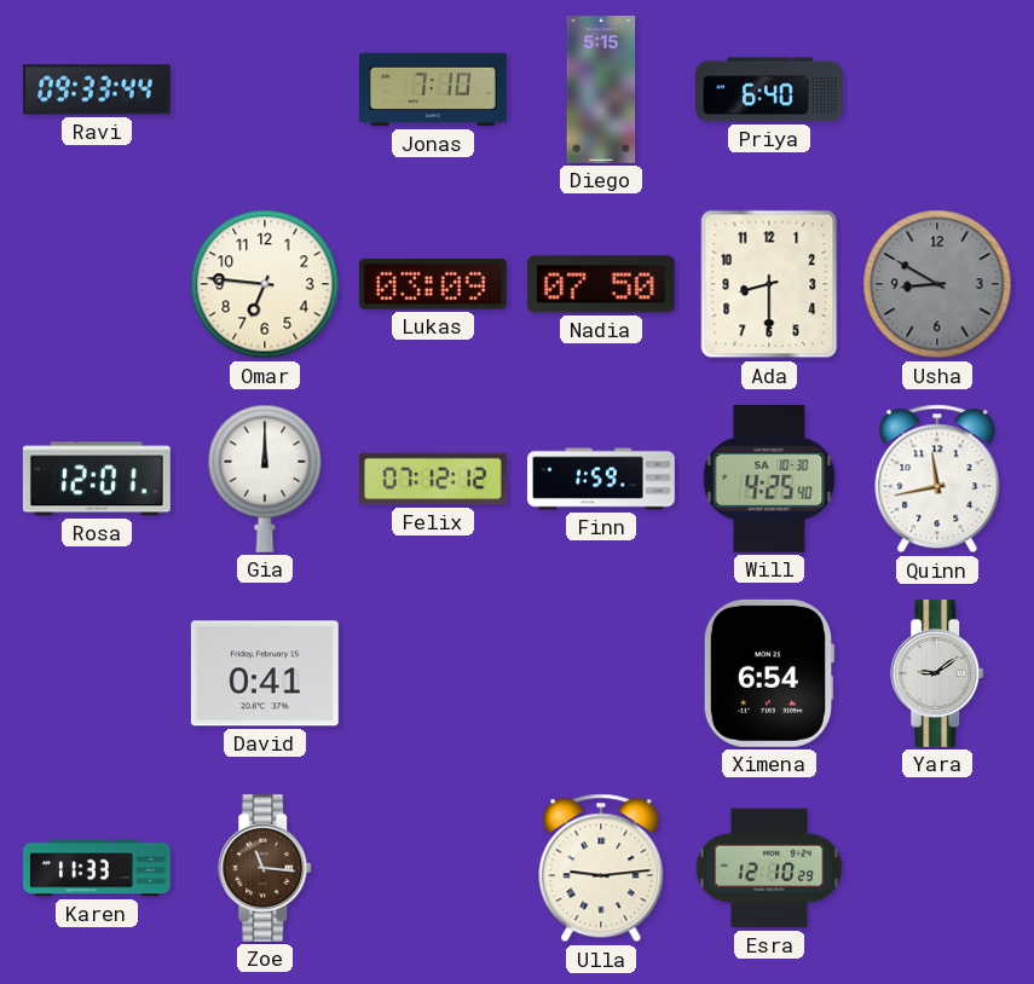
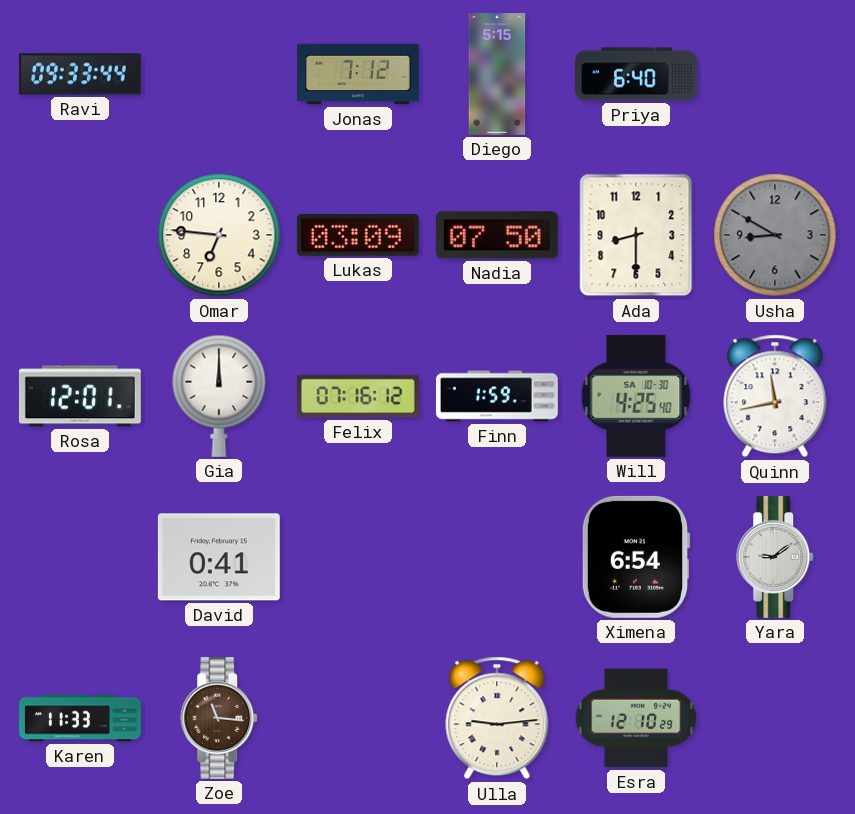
Jonas: 7:10 -> 7:12 (359, 74)
Felix: 07:12 -> 07:16 (359, 396)
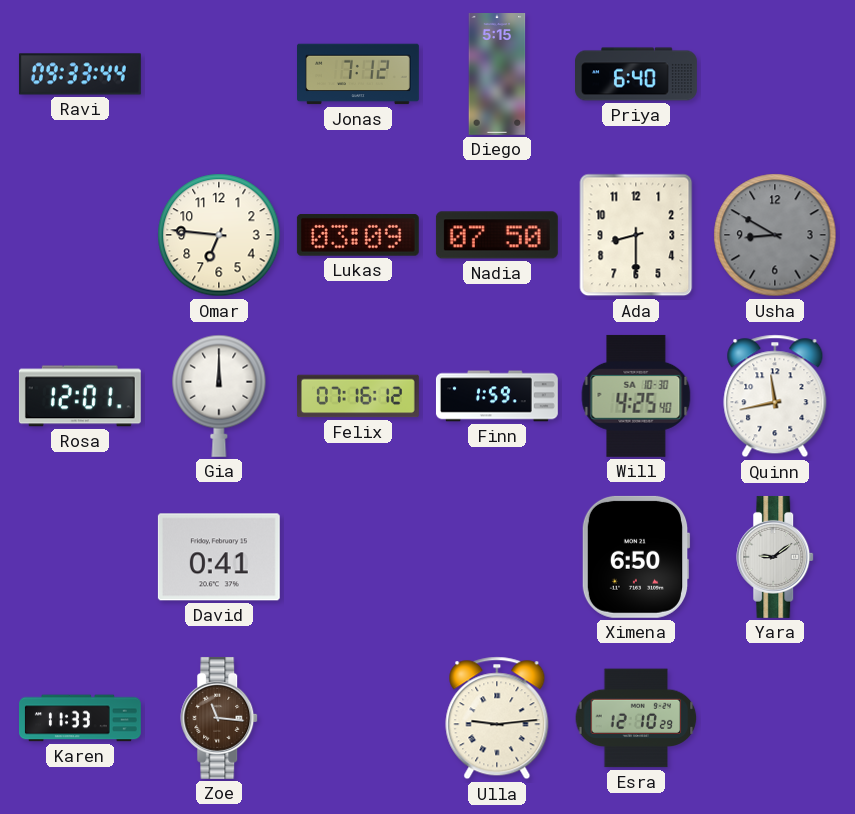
Ximena: 6:54 -> 6:50 (636, 557)
